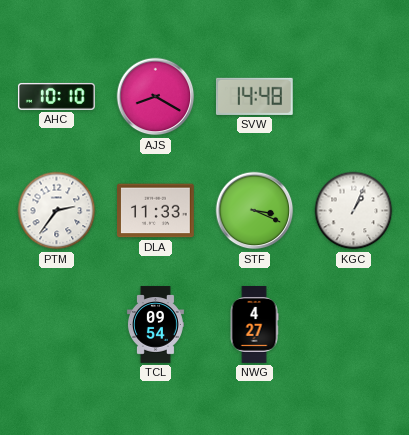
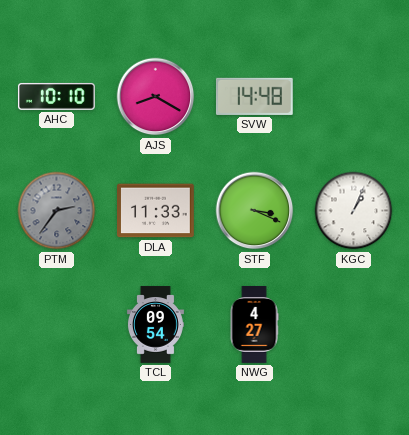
PTM dial: white -> grey (57, 211)
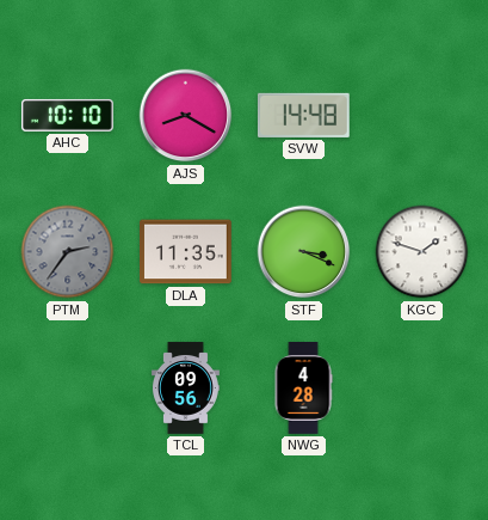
DLA: 11:33 -> 11:35 (186, 252)
KGC: 1:04 -> 1:48 (422, 252)
TCL: 09:54 -> 09:56 (185, 389)
NWG: 4:27 -> 4:28 (303, 389)
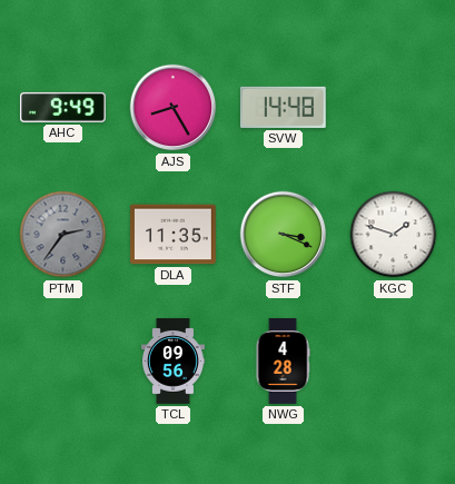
AHC: 10:10 -> 9:49 (62, 107)
AJS: 8:20 -> 8:25 (174, 108)
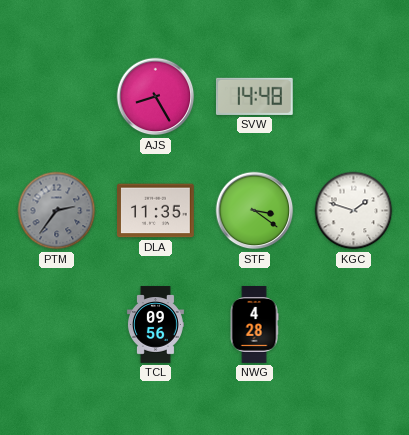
AHC: 9:49 -> none (62, 107)
STF: 3:19 -> 3:21 (255, 211)
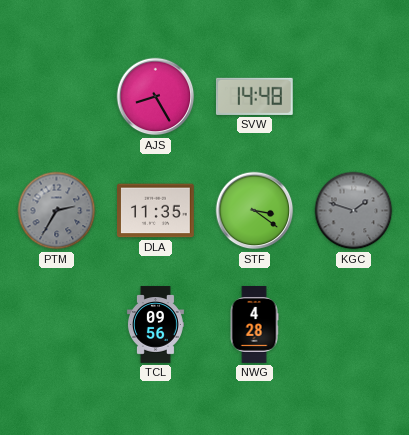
PTM: 2:36 -> 2:35 (57, 211)
KGC dial: white -> grey (354, 211)
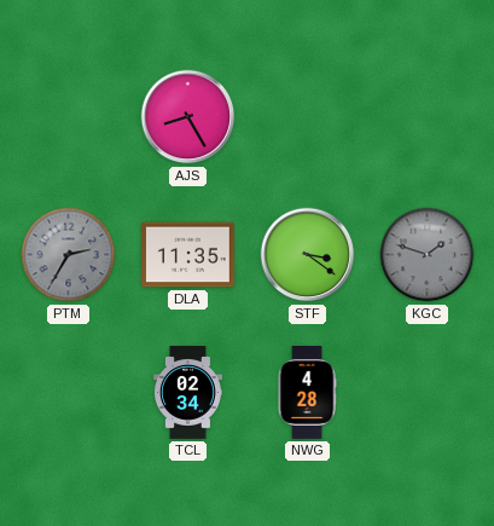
SVW: 14:48 -> none (254, 96)
TCL: 09:56 -> 02:34 (187, 393)
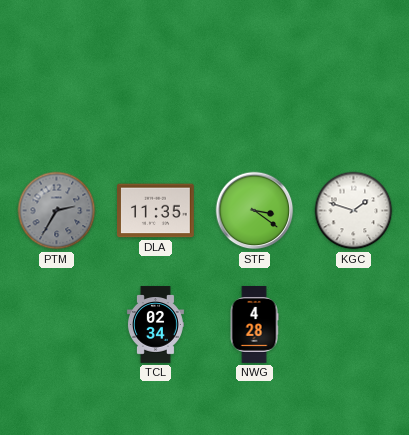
AJS: 8:25 -> none (188, 117)
KGC dial: grey -> white (354, 211)
